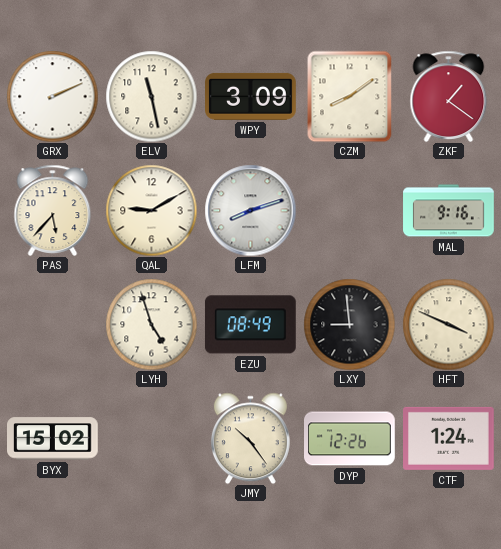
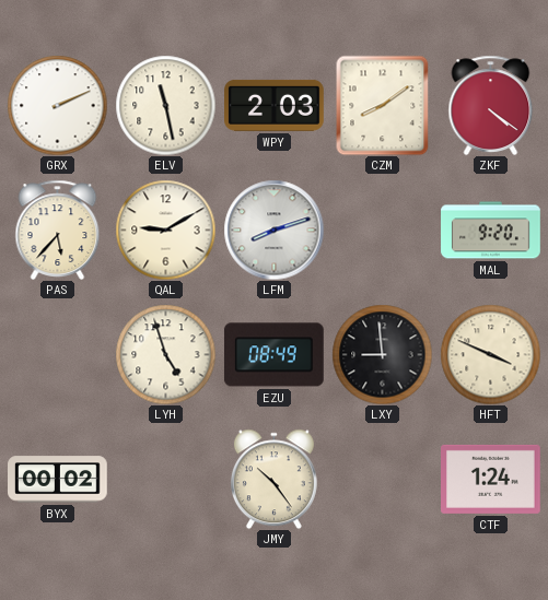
WPY: 3:09 -> 2:03 (275, 105)
ZKF: 1:21 -> 4:21 (491, 105)
MAL: 9:16 -> 9:20 (491, 231)
BYX: 15:02 -> 00:02 (58, 480)
DYP: 12:26 -> none (350, 439)
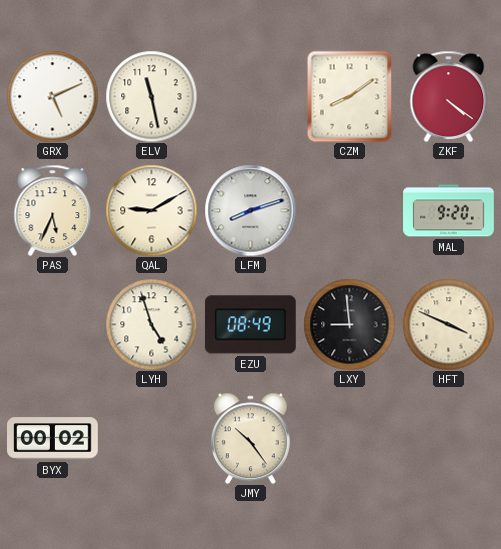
GRX: 2:11 -> 5:11 (52, 96)
WPY: 2:03 -> none (275, 105)
PAS: 5:37 -> 5:34 (53, 210)
CTF: 1:24 -> none (491, 479)
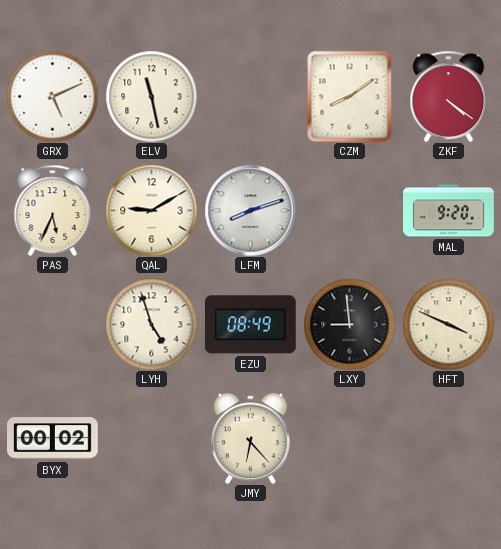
JMY: 10:24 -> 6:23 (250, 438)
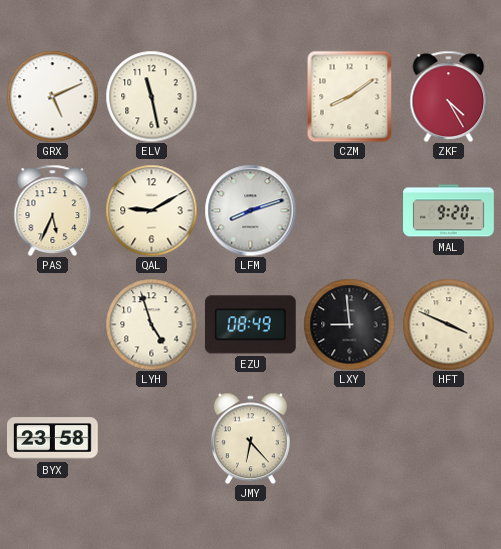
ZKF: 4:21 -> 4:25 (449, 96)
BYX: 00:02 -> 23:58 (53, 439)
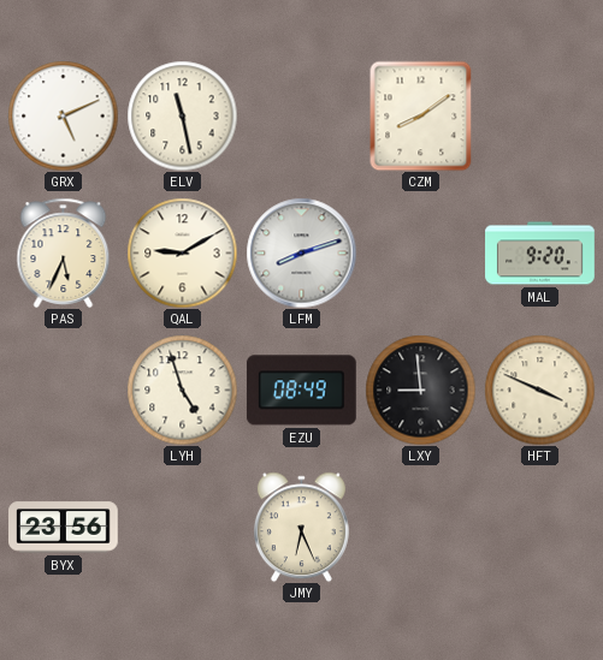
ZKF: 4:25 -> none (449, 96)
BYX: 23:58 -> 23:56 (64, 528)
JMY: 6:23 -> 6:26 (301, 527)
